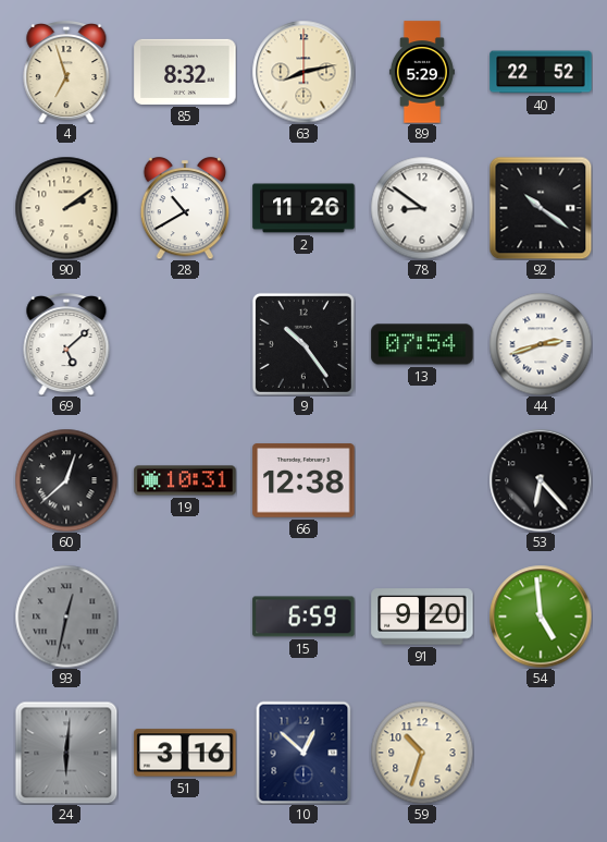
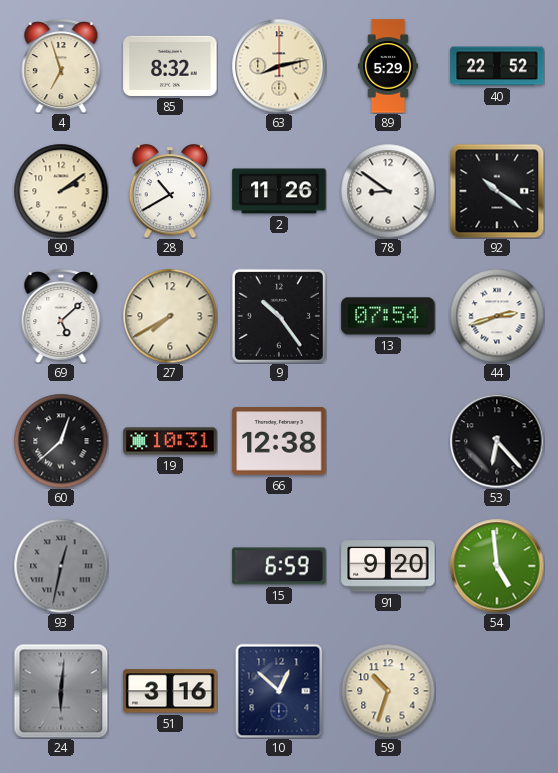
27: none -> 7:40 (170, 316)
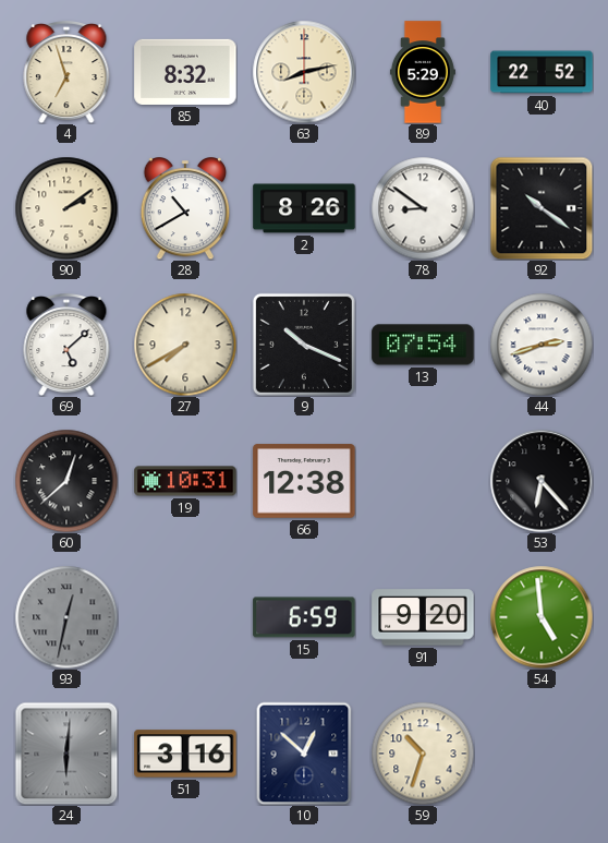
2: 11:26 -> 8:26 (304, 208)
9: 10:24 -> 10:19 (304, 345)
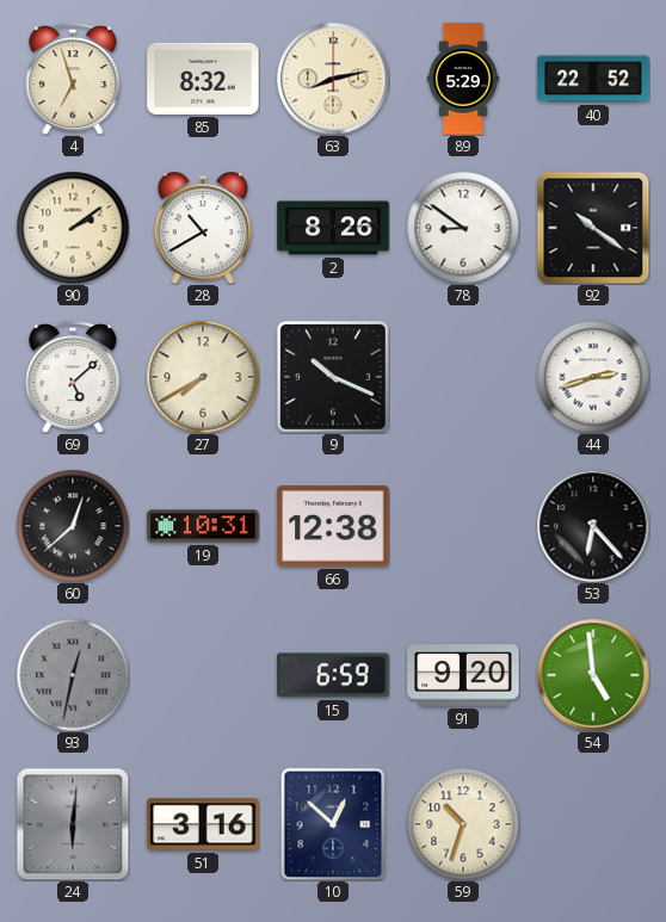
13: 07:54 -> none (423, 345)
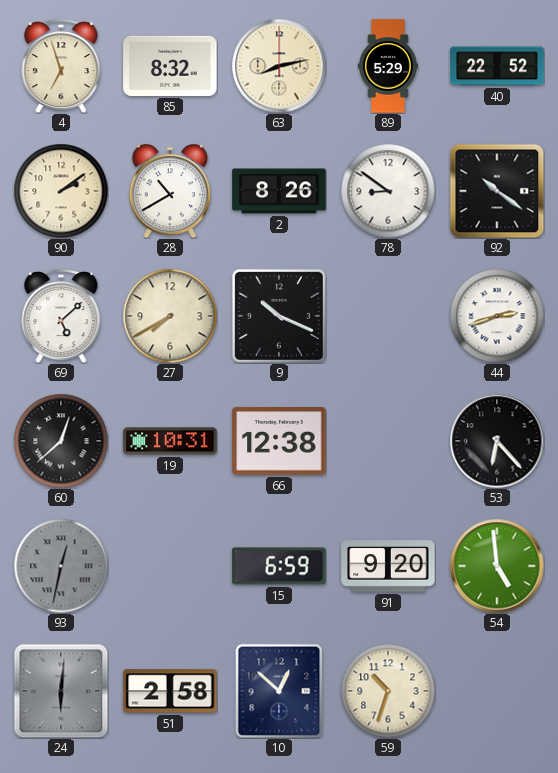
51: 3:16 -> 2:58 (170, 691)
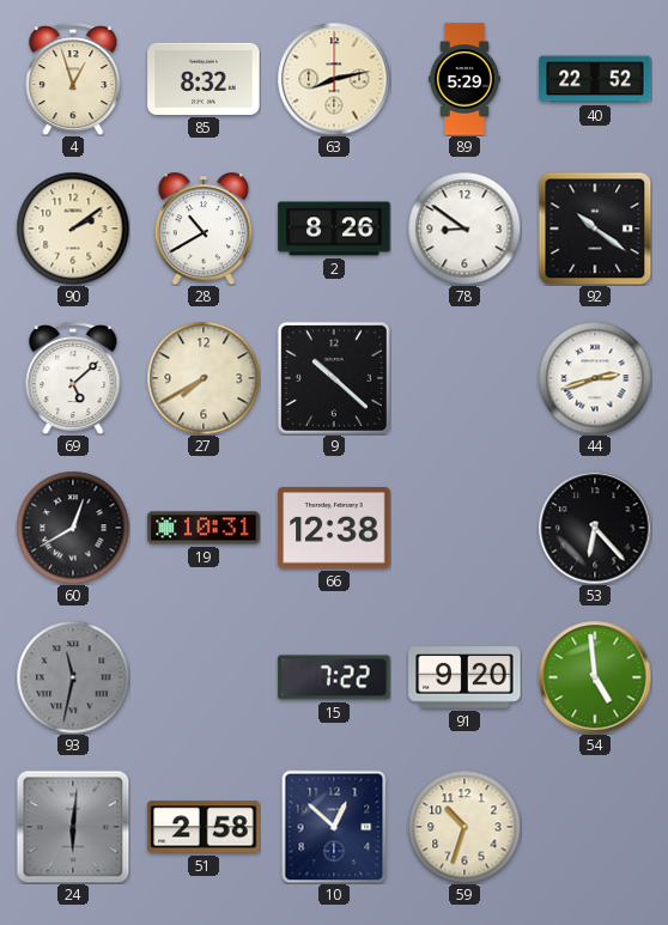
4: 6:57 -> 12:57 (73, 80)
9: 10:19 -> 10:22 (334, 378)
60: 12:38 -> 12:40 (73, 528)
93: 12:32 -> 11:32 (73, 677)
15: 6:59 -> 7:22 (334, 677)
